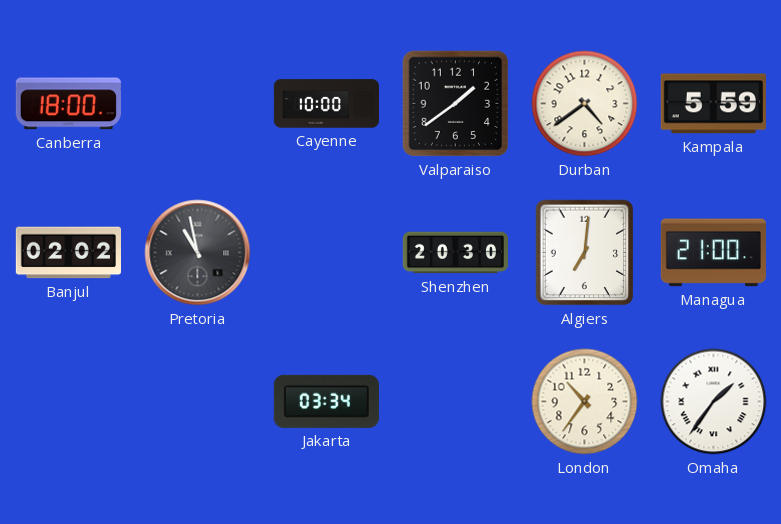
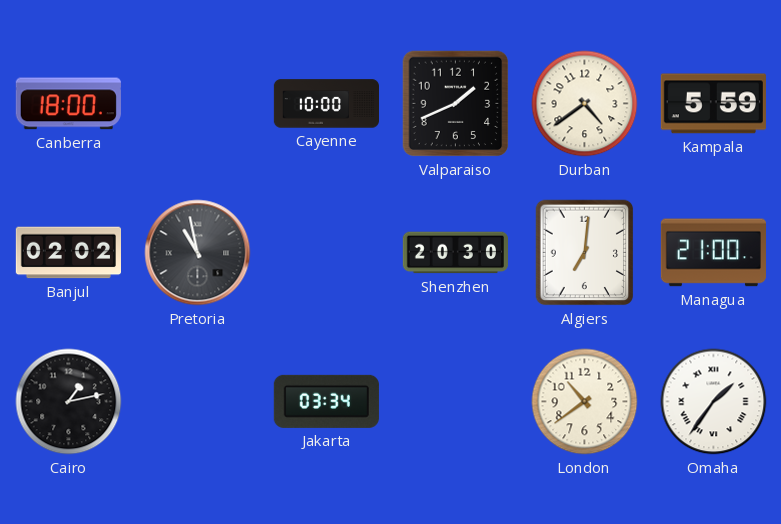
Valparaiso: 1:39 -> 1:41 (456, 104)
Cairo: none -> 1:13 (69, 402)
London: 10:36 -> 10:39 (585, 402)
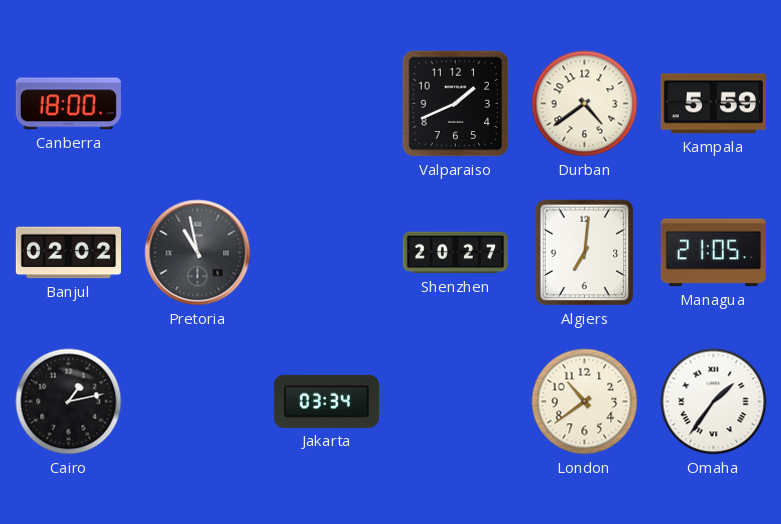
Cayenne: 10:00 -> none (326, 104)
Shenzhen: 20:30 -> 20:27 (455, 253)
Managua: 21:00 -> 21:05 (713, 253)
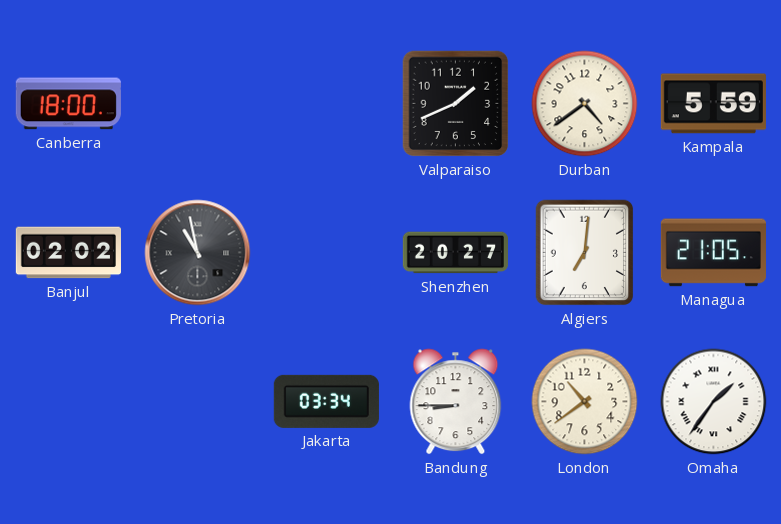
Cairo: 1:13 -> none (69, 402)
Bandung: none -> 8:45 (456, 402)
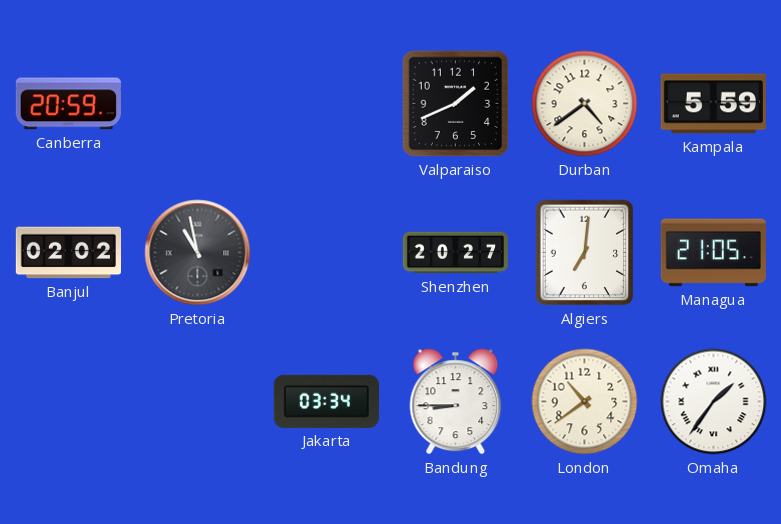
Canberra: 18:00 -> 20:59 (68, 104)
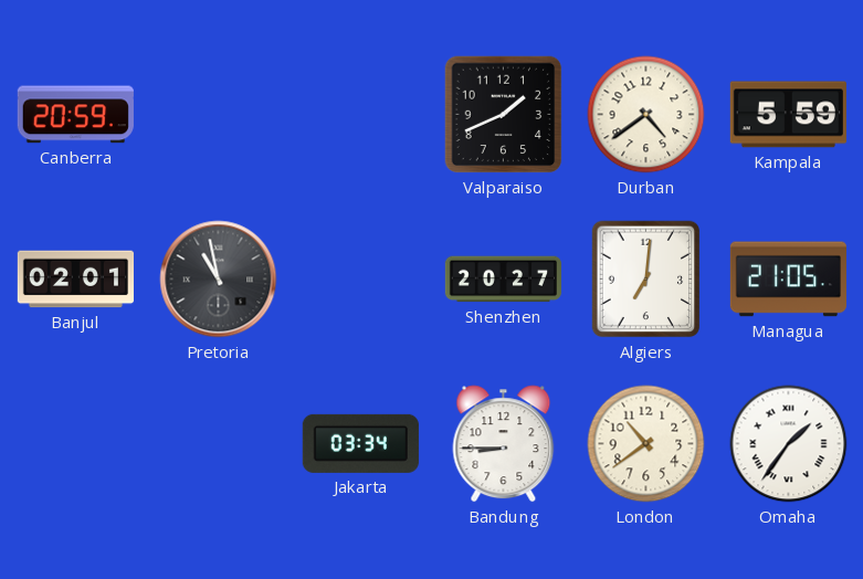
Banjul: 02:02 -> 02:01 (75, 280)
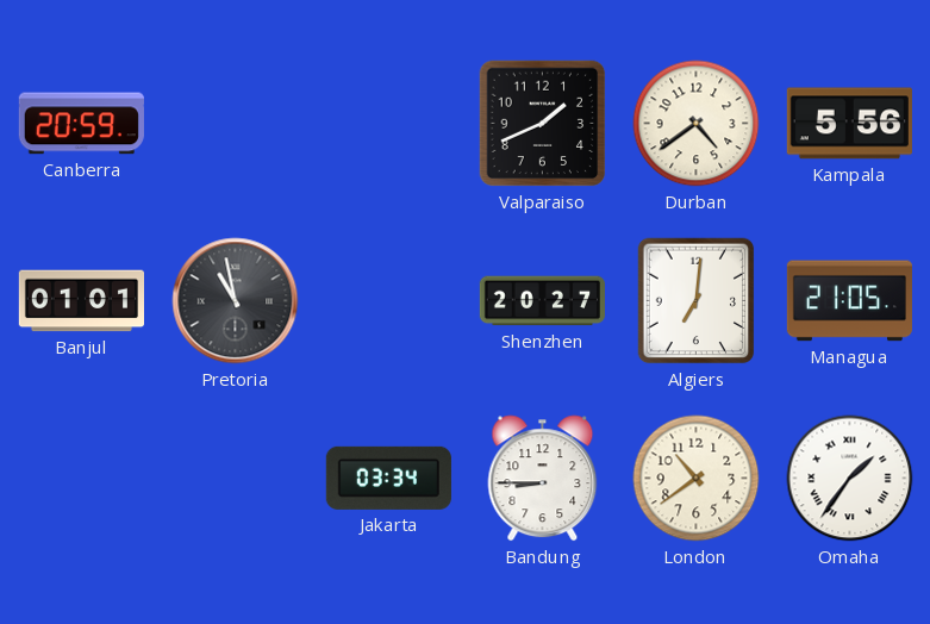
Kampala: 5:59 -> 5:56 (849, 124)
Banjul: 02:01 -> 01:01 (81, 301)
